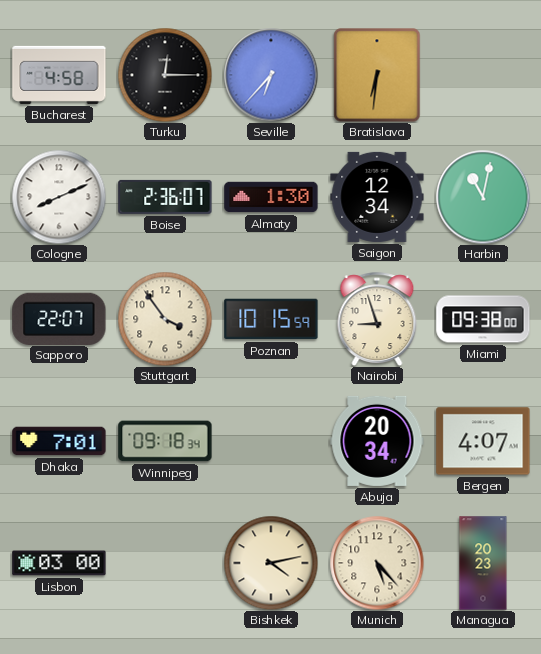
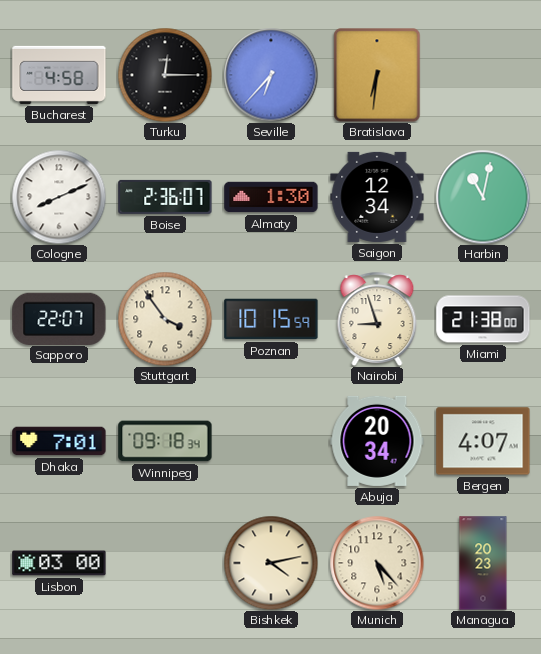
Miami: 09:38 -> 21:38 (483, 319)
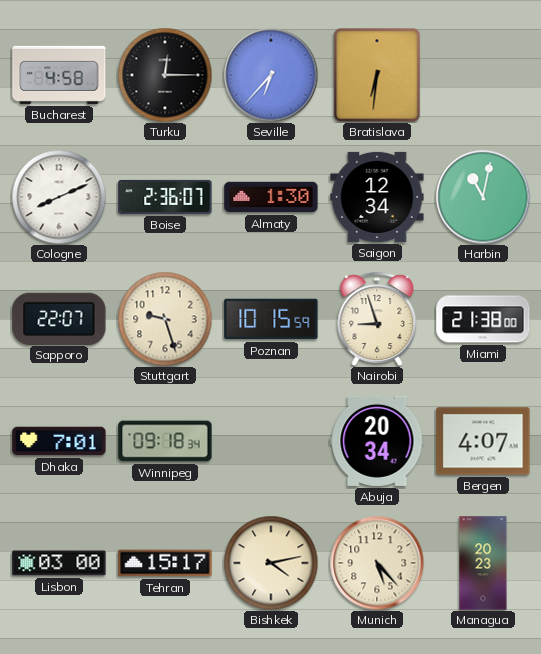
Stuttgart: 3:54 -> 9:27 (165, 319)
Tehran: none -> 15:17 (165, 563)
